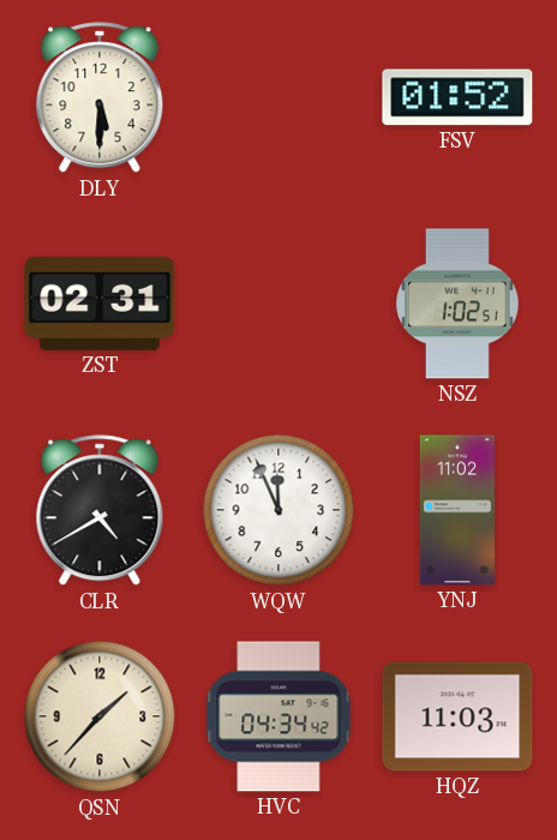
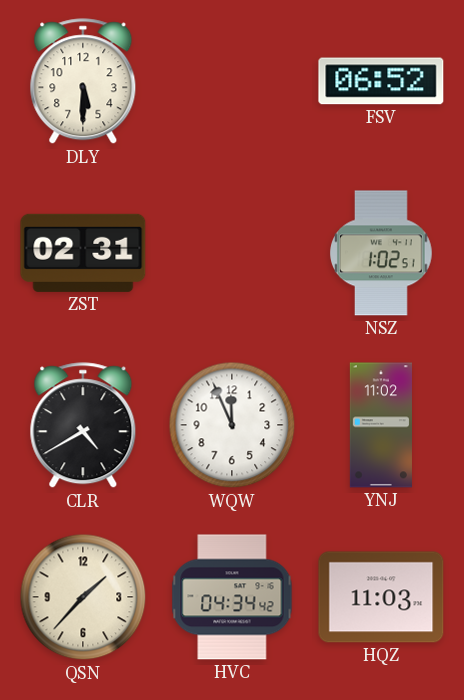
FSV: 01:52 -> 06:52 (381, 81)
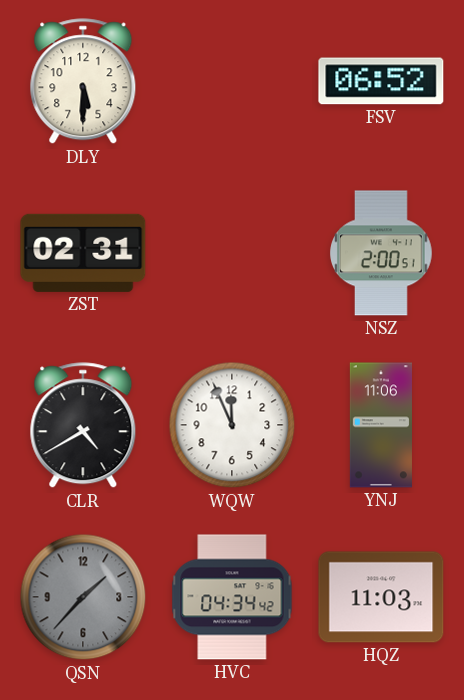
NSZ: 1:02 -> 2:00 (382, 253)
YNJ: 11:02 -> 11:06 (381, 425)
QSN dial: cream -> grey (83, 597)
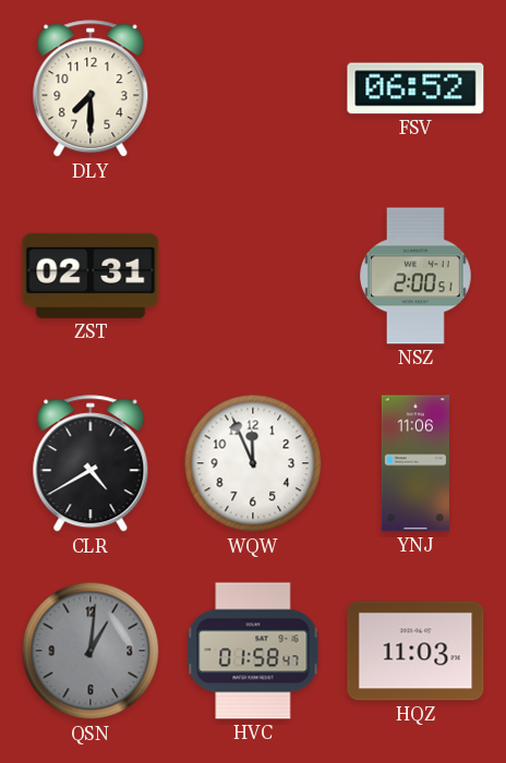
DLY: 5:30 -> 7:30 (91, 89)
QSN: 1:37 -> 1:01 (91, 651)
HVC: 04:34 -> 01:58 (253, 651)
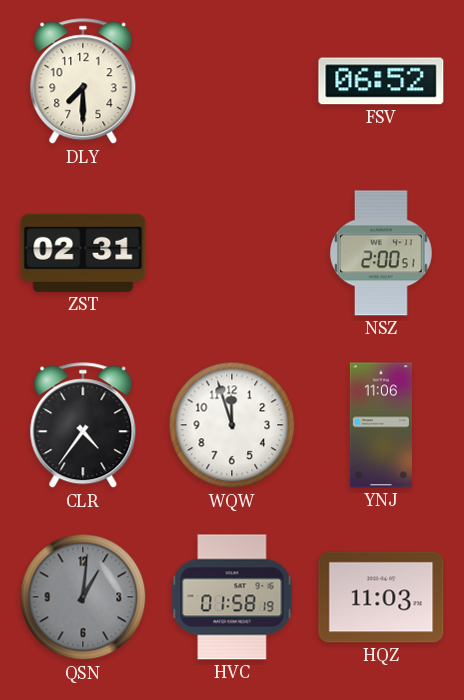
CLR: 4:40 -> 4:36 (83, 426)
WQW: 11:56 -> 11:57 (232, 425)
HVC: 01:58:47 -> 01:58:19 (232, 597)
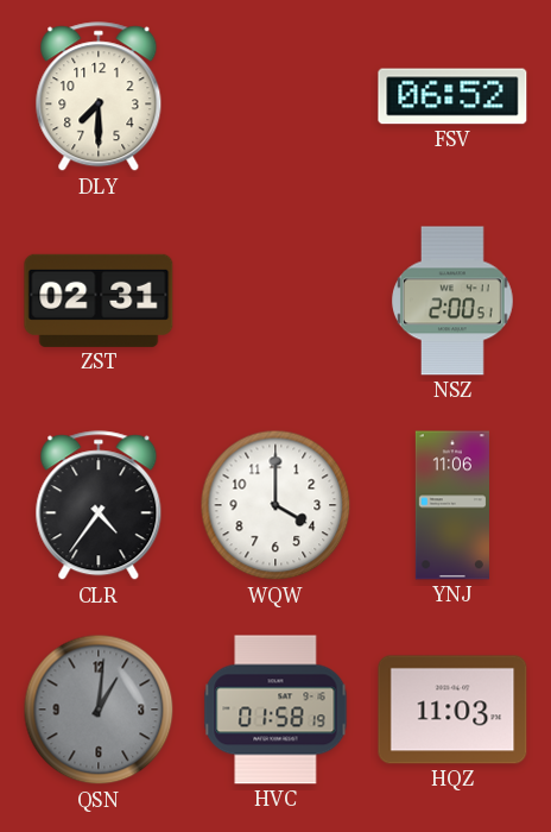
WQW: 11:57 -> 4:00 (275, 505)
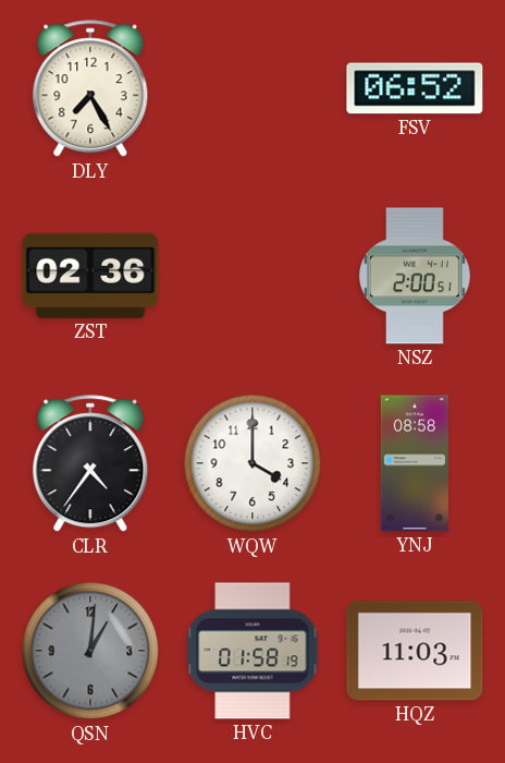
DLY: 7:30 -> 7:25 (90, 89)
ZST: 02:31 -> 02:36 (90, 276)
YNJ: 11:06 -> 08:58 (415, 463)
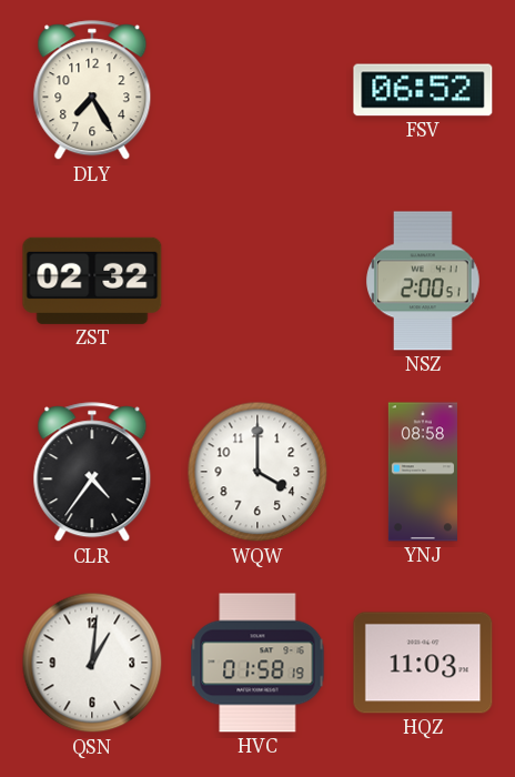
ZST: 02:36 -> 02:32 (92, 281)
QSN dial: grey -> white (92, 663)
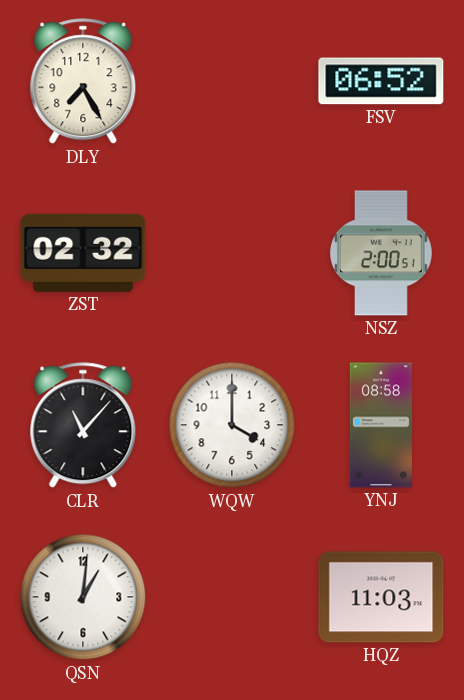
CLR: 4:36 -> 11:07 (83, 426)
HVC: 01:58 -> none (257, 663)
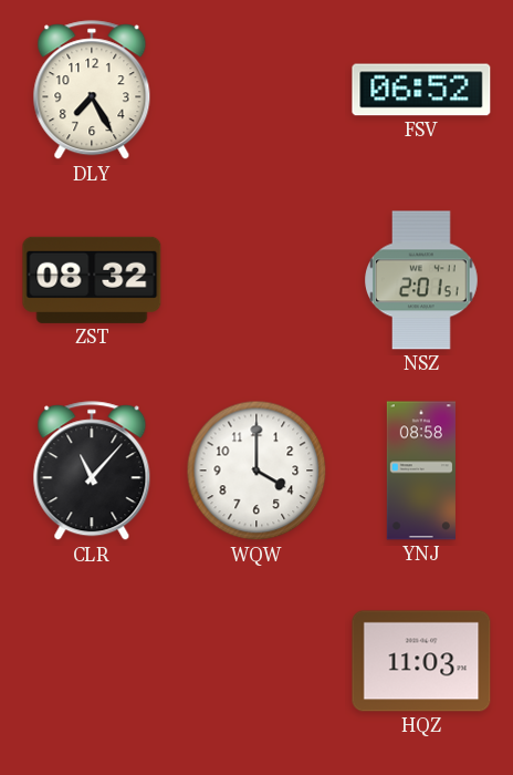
ZST: 02:32 -> 08:32 (92, 280)
NSZ: 2:00 -> 2:01 (422, 280)
QSN: 1:01 -> none (83, 597)
